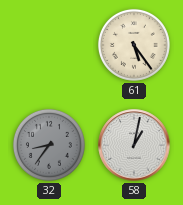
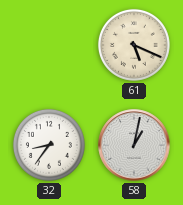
61: 5:24 -> 5:19 (134, 45)
32 dial: grey -> white (49, 145)
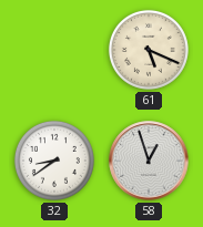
32: 8:36 -> 8:39 (54, 161)
58: 1:02 -> 12:57 (149, 161)
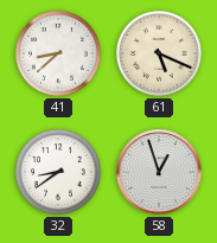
41: none -> 8:38 (58, 53)
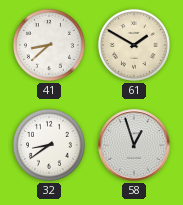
61: 5:19 -> 1:50 (134, 45)
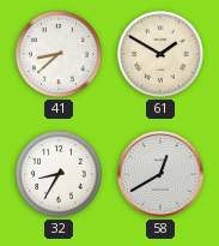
32: 8:39 -> 8:35 (59, 174)
58: 12:57 -> 12:40 (160, 174)
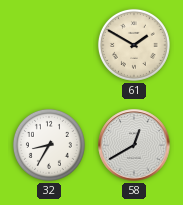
41: 8:38 -> none (59, 54)
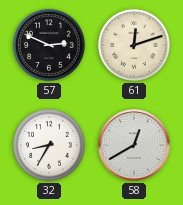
57: none -> 2:49 (49, 45)
61: 1:50 -> 12:12 (134, 45)
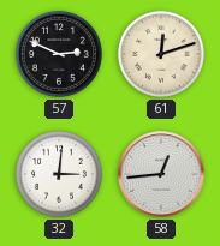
32: 8:35 -> 3:01 (59, 174)
58: 12:40 -> 12:44 (161, 174)
